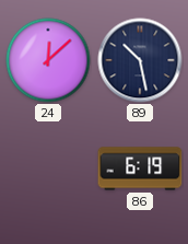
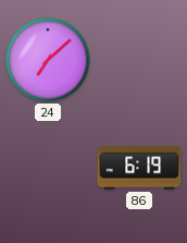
24: 12:08 -> 7:08 (48, 60)
89: 10:28 -> none (140, 60)
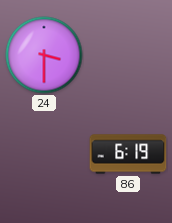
24: 7:08 -> 3:30 (44, 55)
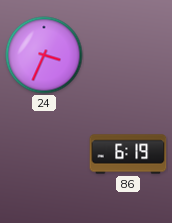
24: 3:30 -> 3:34 (44, 55)
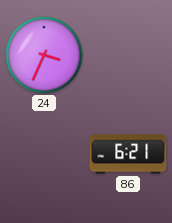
86: 6:19 -> 6:21 (128, 154)
